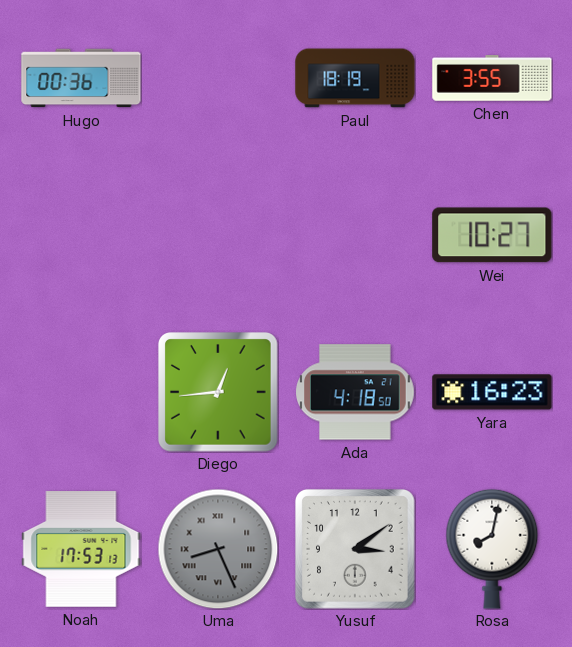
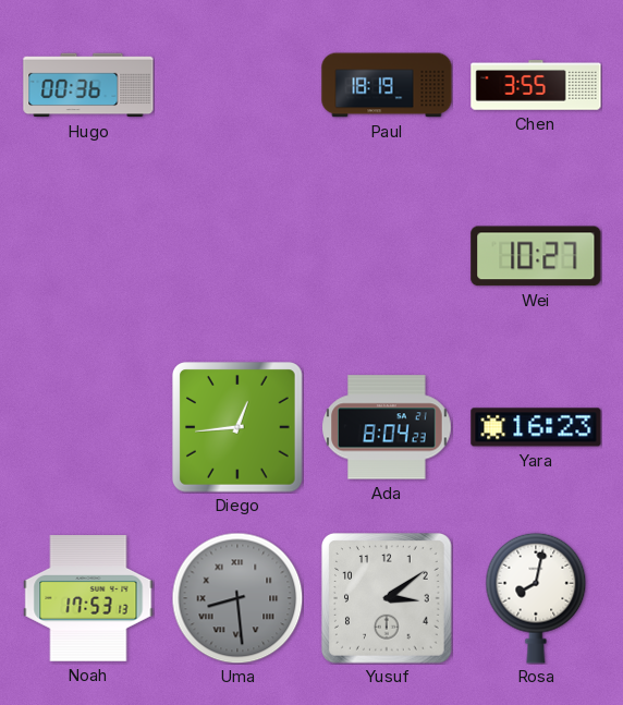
Ada: 4:18 -> 8:04 (387, 427)
Uma: 8:26 -> 8:29 (237, 598)
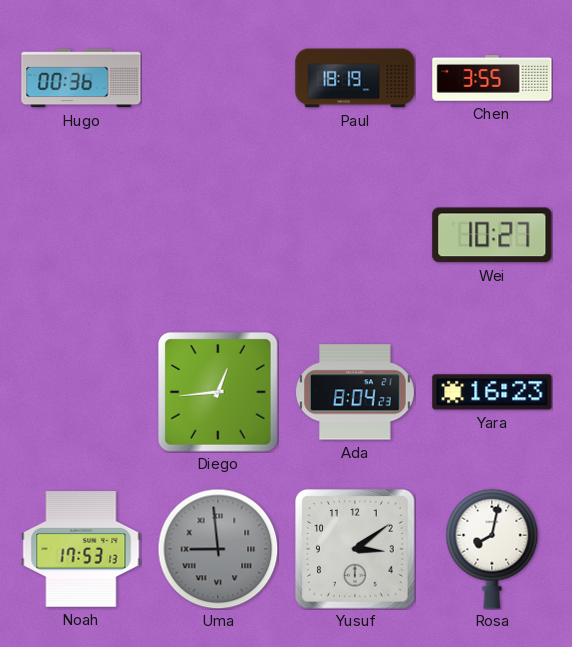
Uma: 8:29 -> 8:59 (218, 549)
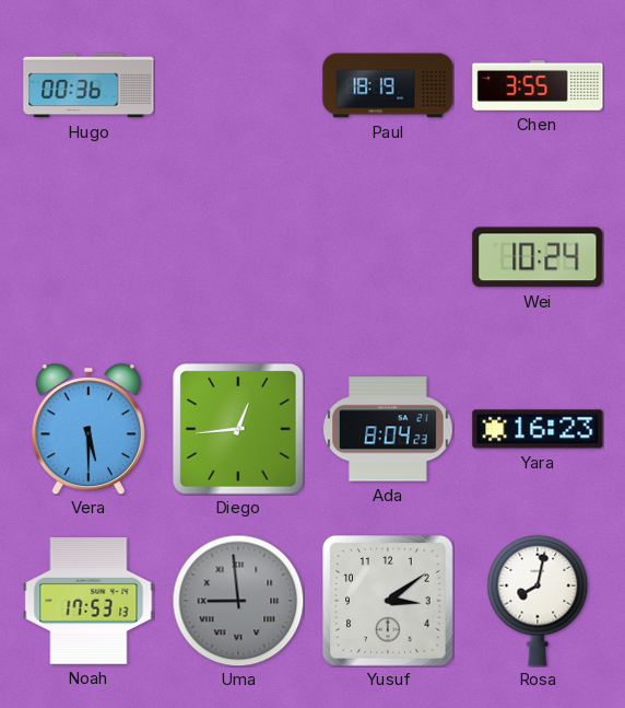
Wei: 10:27 -> 10:24 (538, 257)
Vera: none -> 5:30 (89, 429)
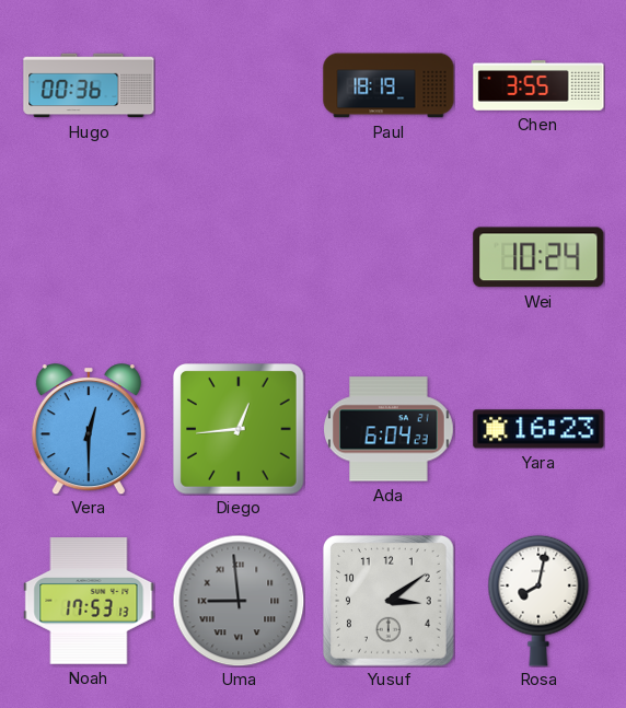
Vera: 5:30 -> 12:30 (89, 429)
Ada: 8:04 -> 6:04 (389, 429)
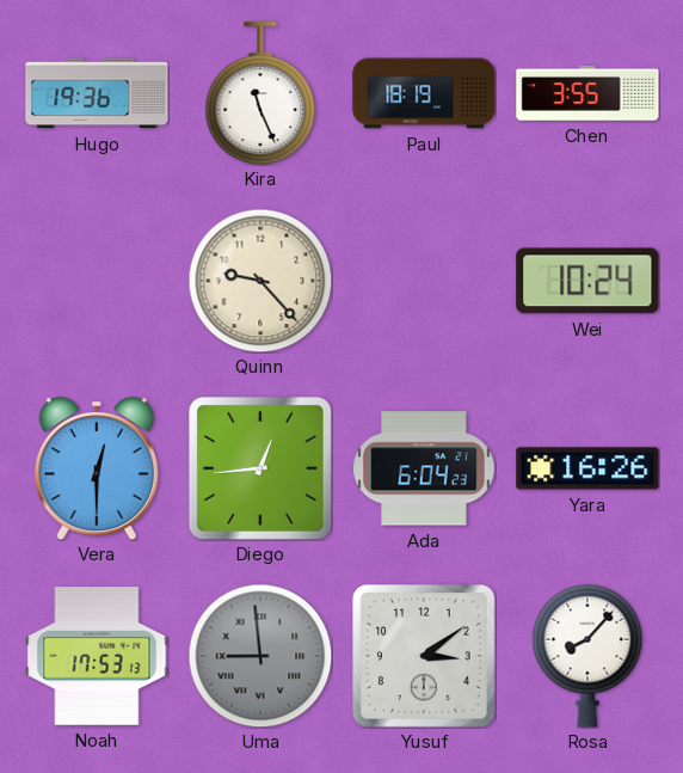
Hugo: 00:36 -> 19:36 (97, 93)
Kira: none -> 11:26 (260, 93)
Quinn: none -> 9:23 (260, 281)
Yara: 16:23 -> 16:26 (587, 468)
Rosa: 8:02 -> 8:07 (587, 656)
